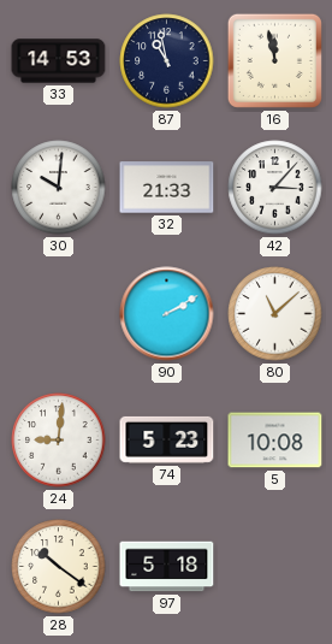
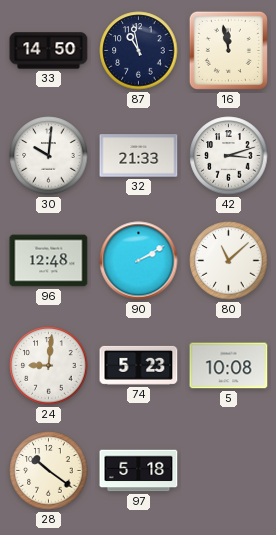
33: 14:53 -> 14:50 (49, 51)
42: 3:07 -> 3:12 (229, 156)
96: none -> 12:48 (49, 261)
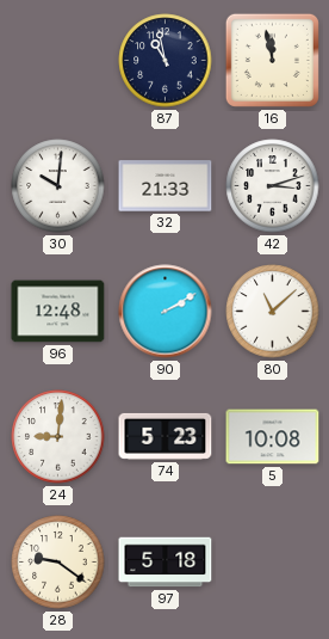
33: 14:50 -> none (49, 51)
28: 10:21 -> 9:21 (58, 563)
